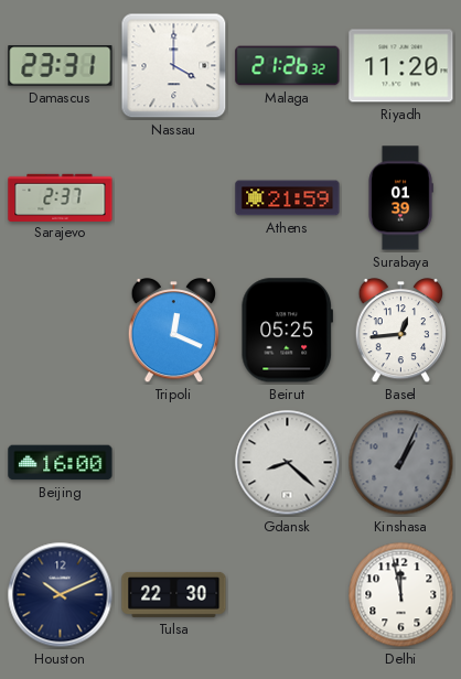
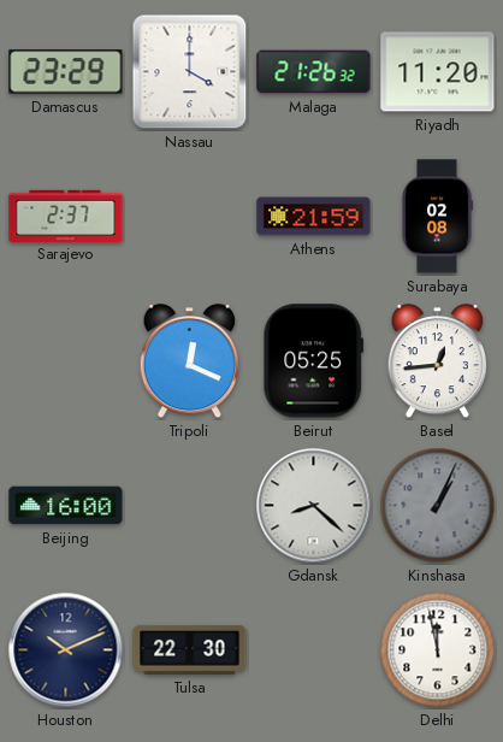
Damascus: 23:31 -> 23:29 (66, 72)
Surabaya: 01:39 -> 02:08 (437, 217)
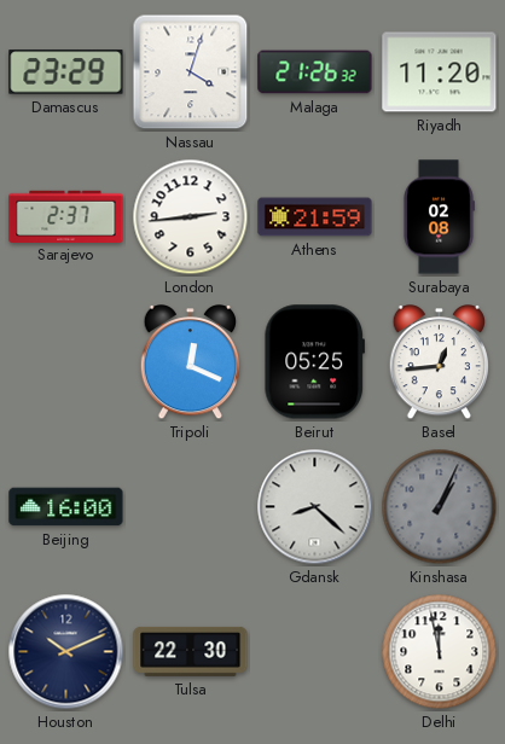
Nassau: 4:00 -> 4:03 (191, 72)
London: none -> 2:44 (191, 217)
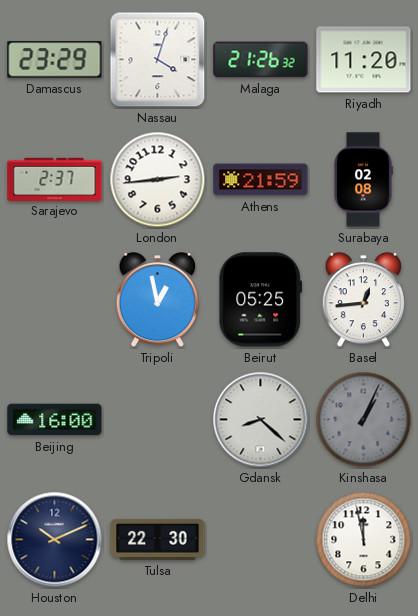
Tripoli: 12:19 -> 12:58 (158, 301)
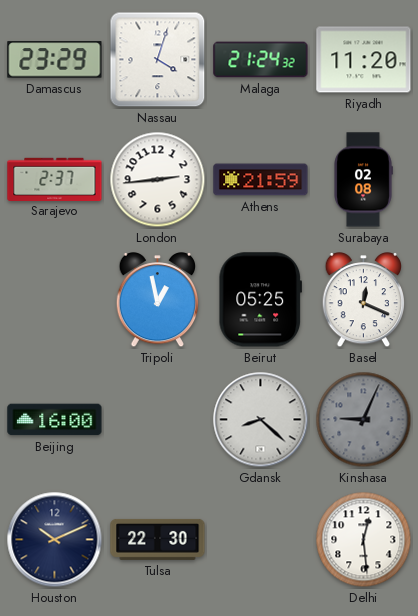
Malaga: 21:26 -> 21:24 (261, 60)
Basel: 12:44 -> 12:19 (364, 301)
Kinshasa: 1:04 -> 9:04 (364, 420)
Delhi: 11:58 -> 12:29 (364, 540)
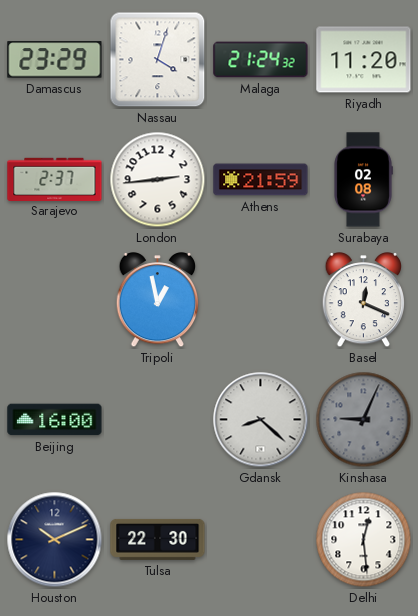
Beirut: 05:25 -> none (260, 300)
